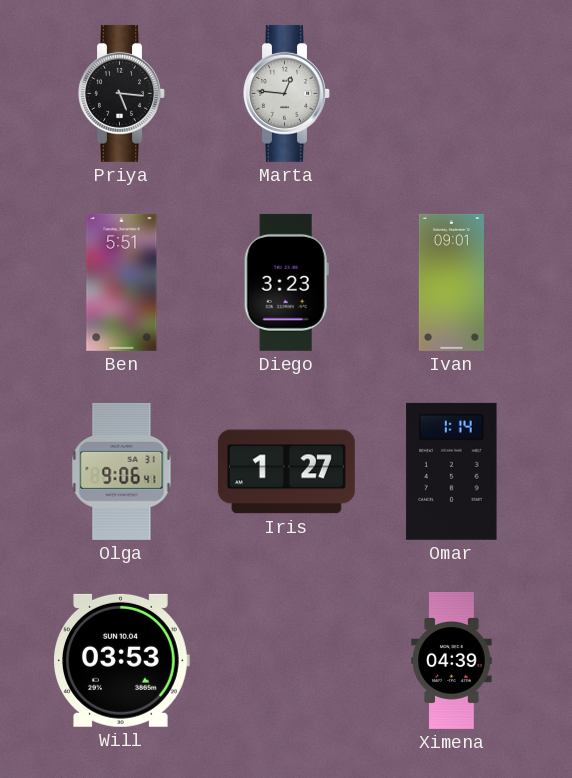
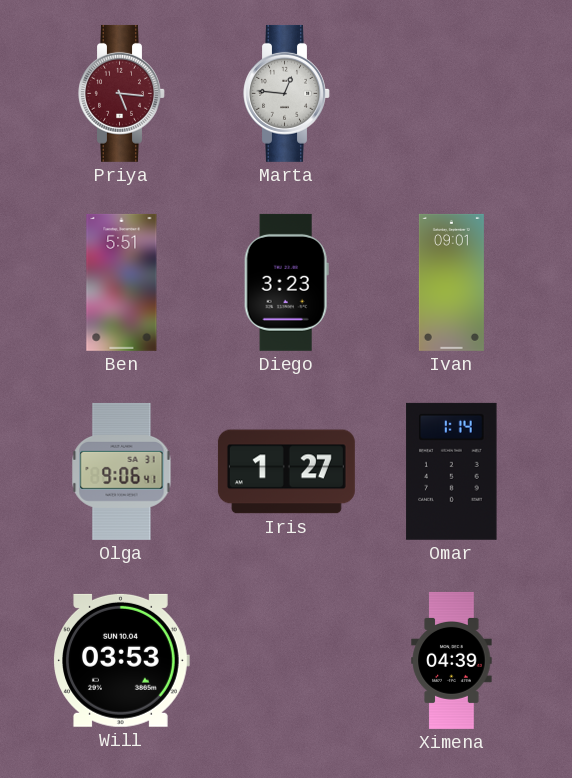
Priya dial: black -> burgundy (122, 93)
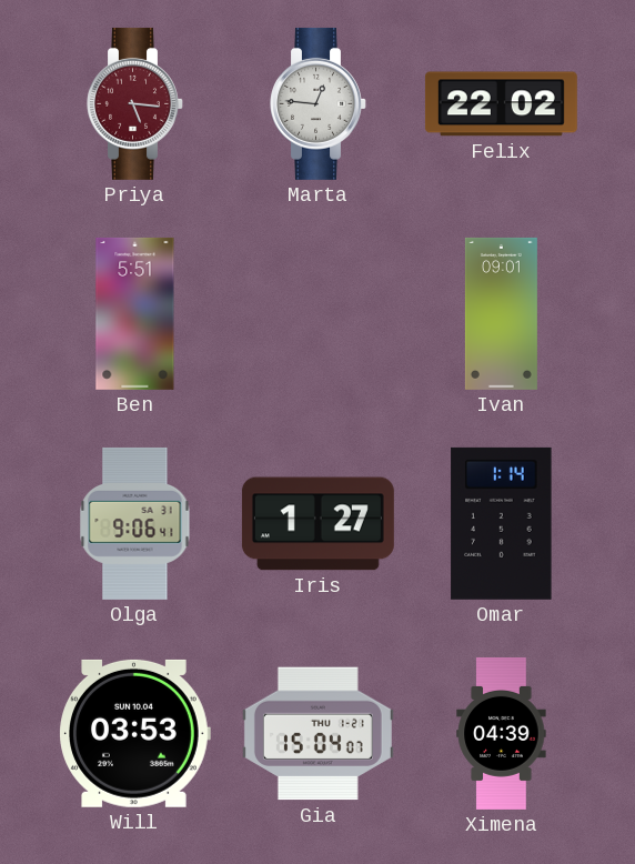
Felix: none -> 22:02 (501, 104)
Diego: 3:23 -> none (286, 282)
Gia: none -> 15:04 (317, 734)
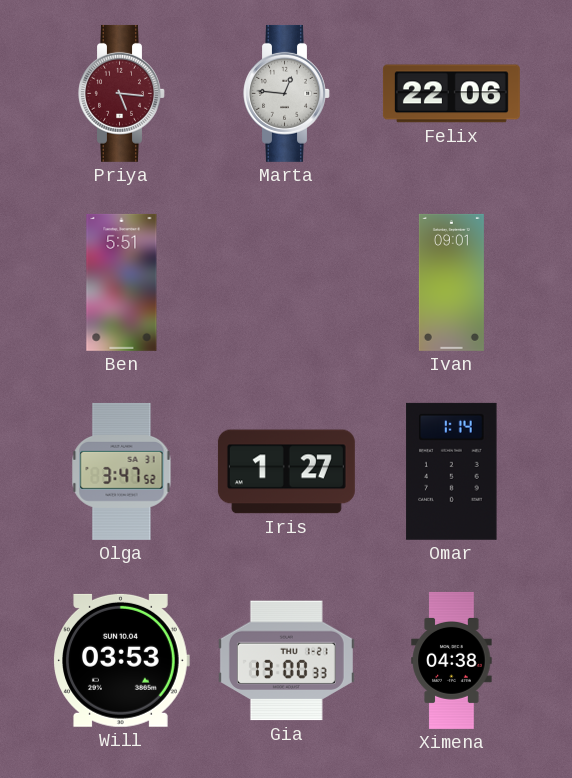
Felix: 22:02 -> 22:06 (451, 94)
Olga: 9:06 -> 3:47 (122, 471)
Gia: 15:04 -> 13:00 (286, 661)
Ximena: 04:39 -> 04:38 (452, 660)
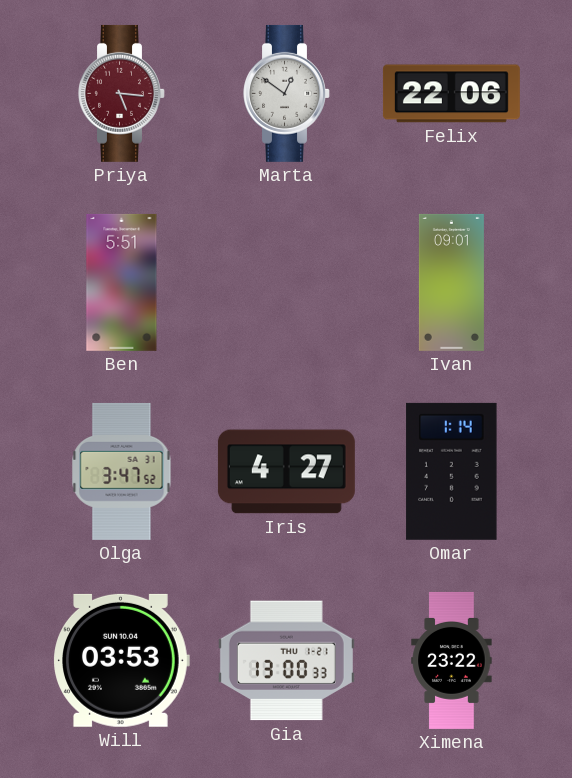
Marta: 12:46 -> 12:51 (287, 93)
Iris: 1:27 -> 4:27 (286, 472)
Ximena: 04:38 -> 23:22 (452, 660)
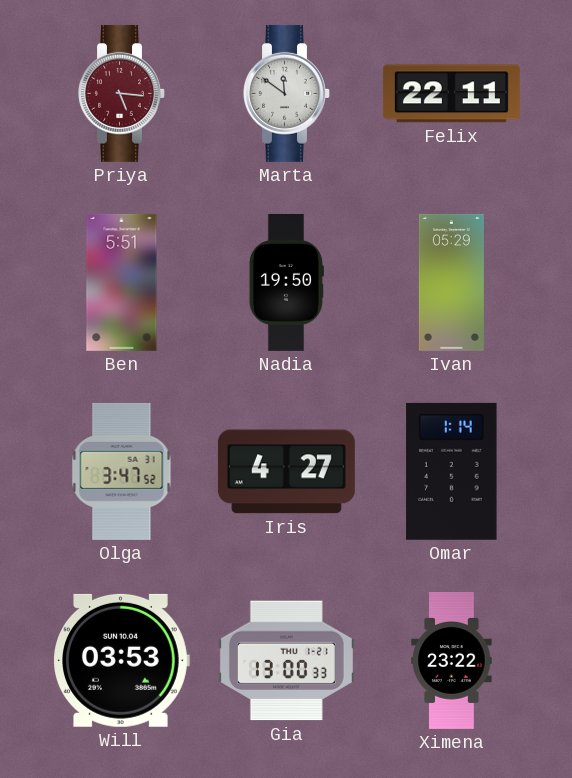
Marta: 12:51 -> 11:51 (287, 93)
Felix: 22:06 -> 22:11 (451, 94)
Nadia: none -> 19:50 (286, 282)
Ivan: 09:01 -> 05:29 (451, 282)
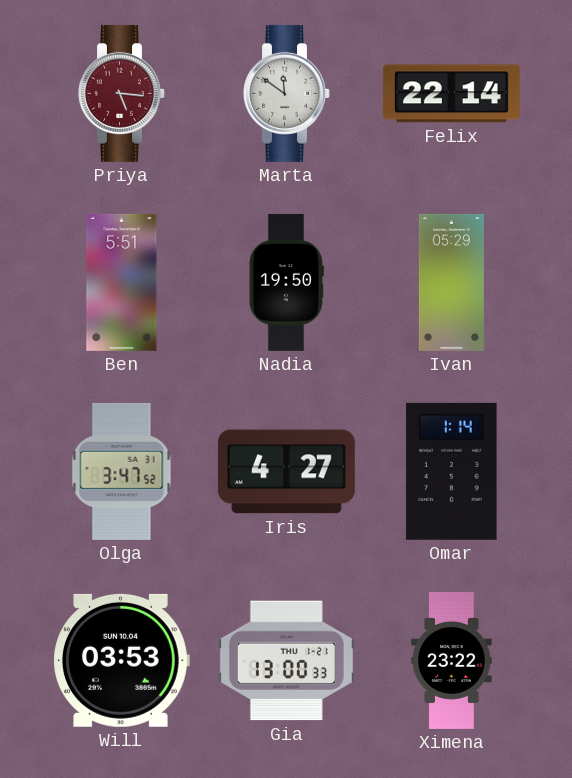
Felix: 22:11 -> 22:14 (451, 94)
